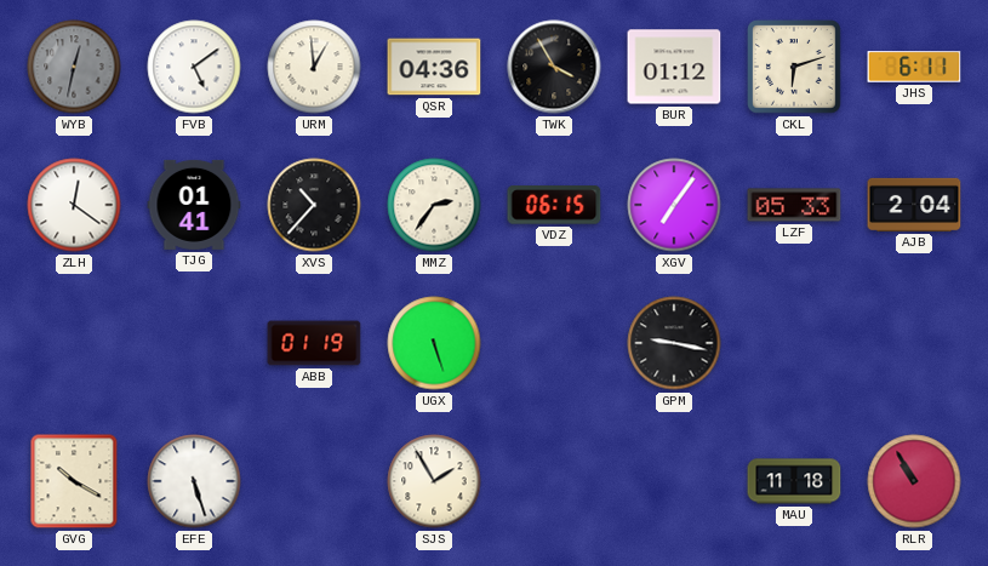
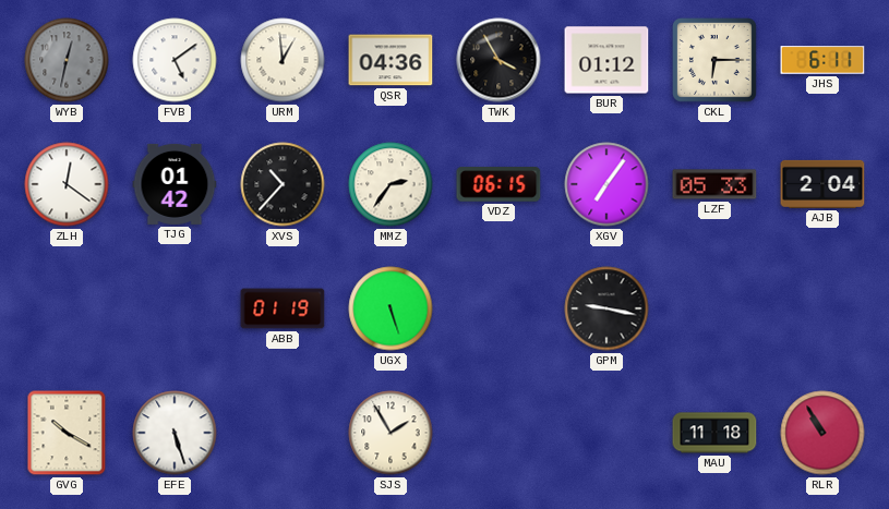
CKL: 6:12 -> 6:15 (716, 61)
TJG: 01:41 -> 01:42 (175, 184)
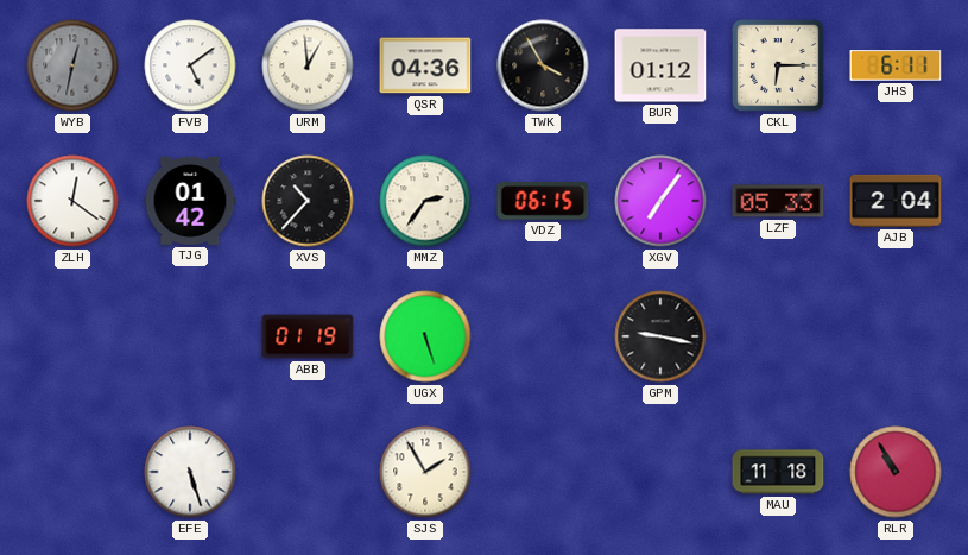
GVG: 10:20 -> none (67, 433)
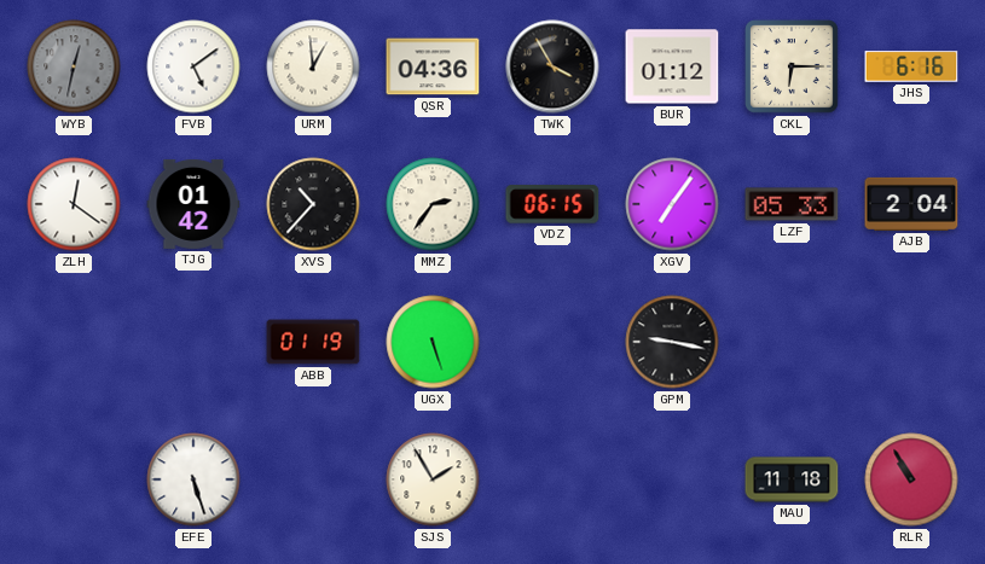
JHS: 6:11 -> 6:16 (911, 66)
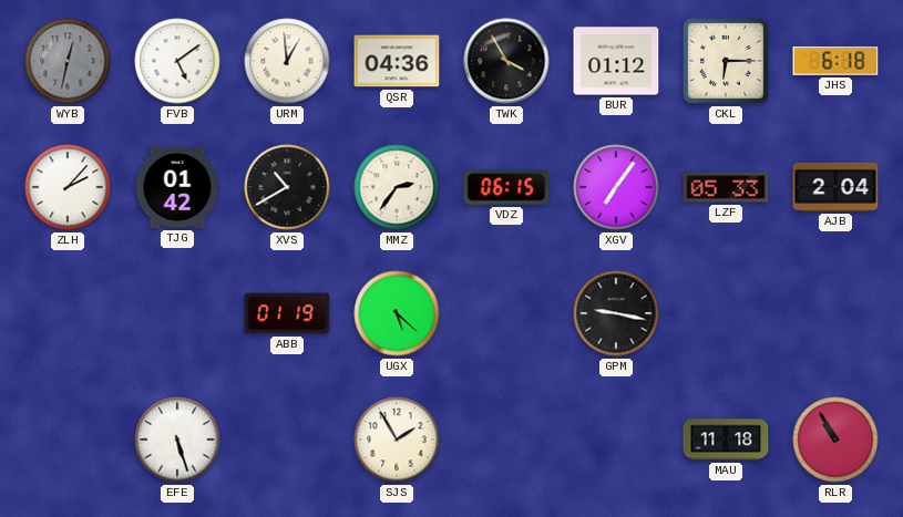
JHS: 6:16 -> 6:18 (835, 61)
ZLH: 12:21 -> 2:07 (68, 187)
XVS: 10:37 -> 10:40 (287, 187)
UGX: 5:27 -> 5:22 (397, 313)
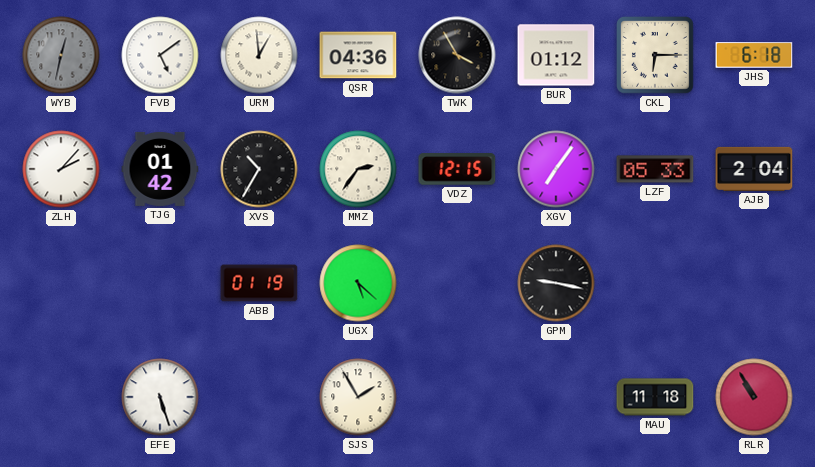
XVS: 10:40 -> 10:35 (259, 169)
VDZ: 06:15 -> 12:15 (457, 169)
